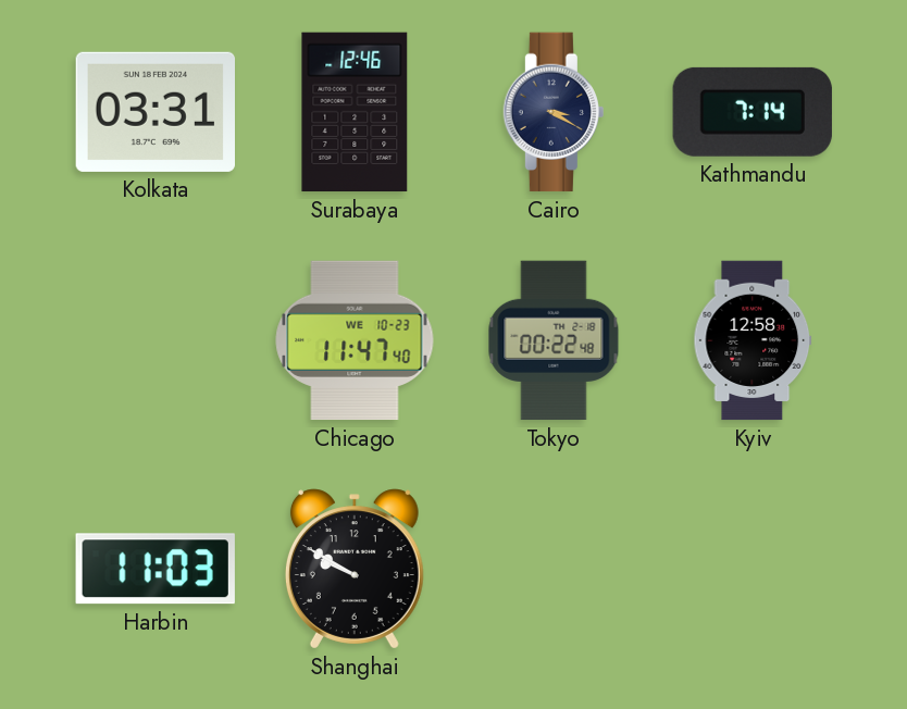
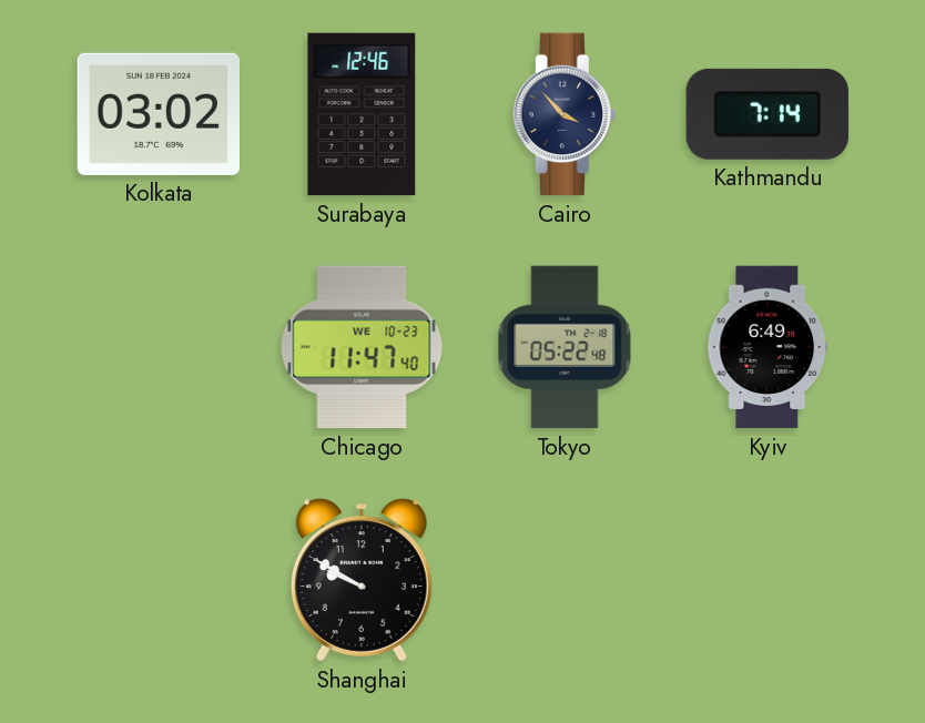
Kolkata: 03:31 -> 03:02 (157, 114)
Cairo: 3:20 -> 3:53 (565, 114)
Tokyo: 00:22 -> 05:22 (565, 347)
Kyiv: 12:58 -> 6:49 (768, 347)
Harbin: 11:03 -> none (156, 569)
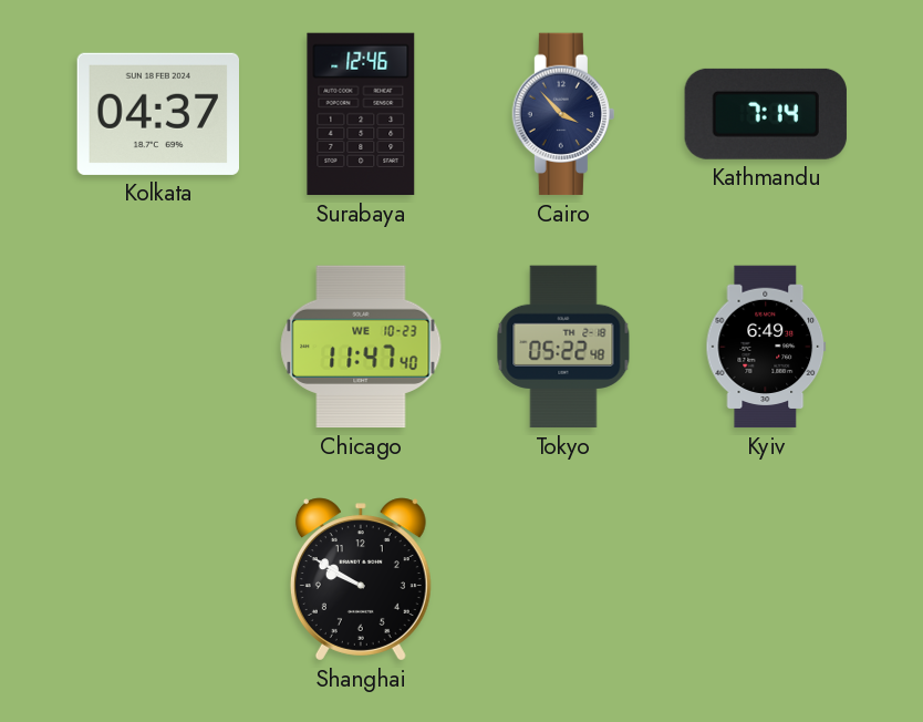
Kolkata: 03:02 -> 04:37 (157, 114)
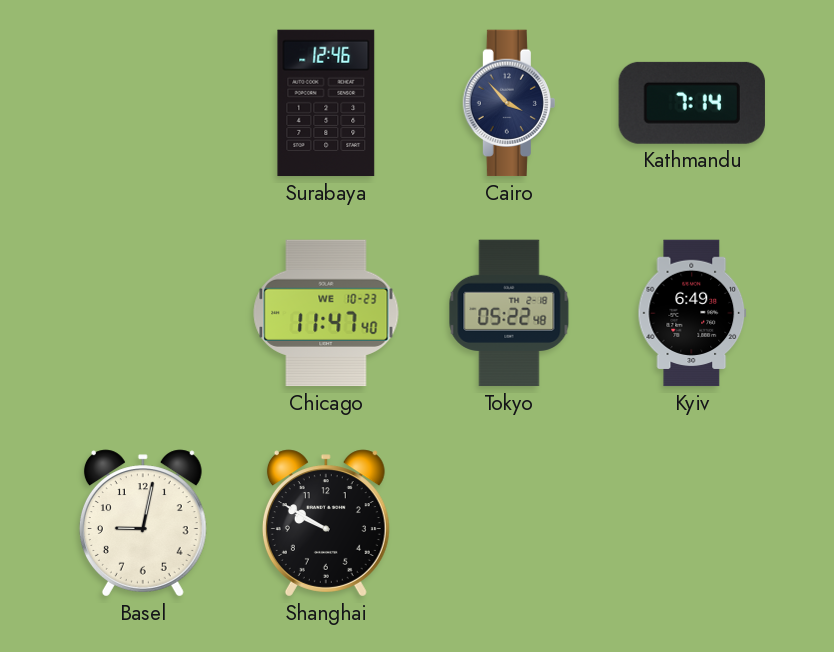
Kolkata: 04:37 -> none (157, 114)
Basel: none -> 9:02 (143, 523)
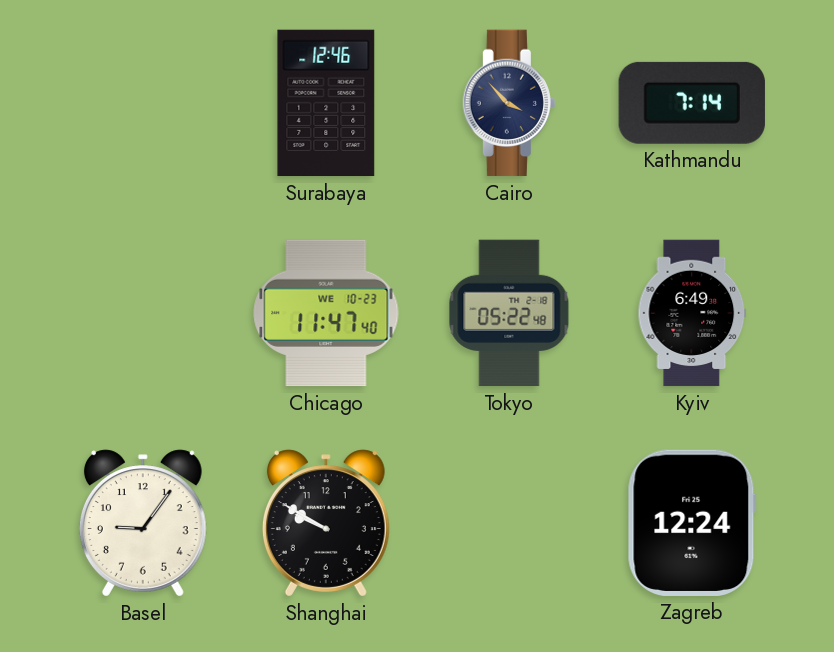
Basel: 9:02 -> 9:06 (143, 523)
Zagreb: none -> 12:24 (692, 523)
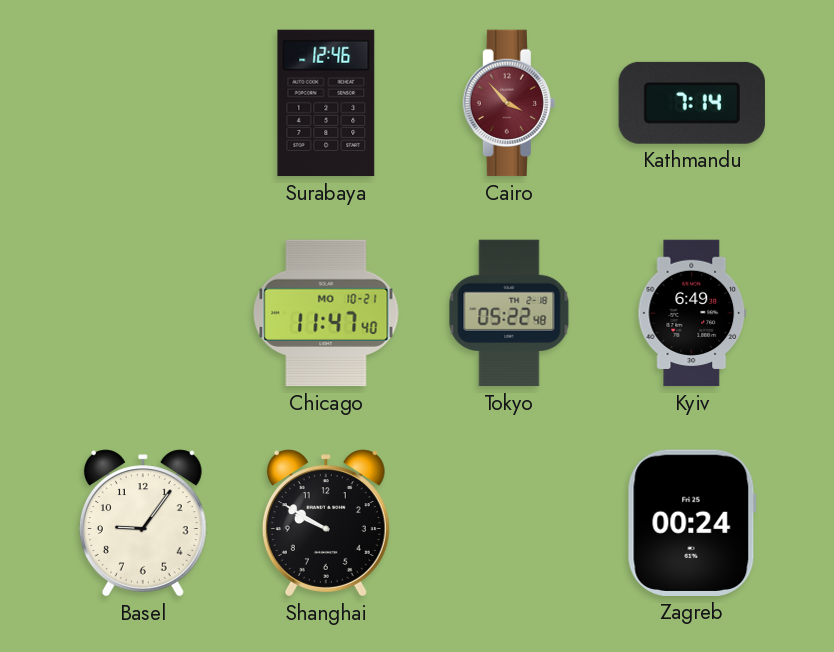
Cairo dial: navy -> burgundy (509, 103)
Chicago date: WE 10-23 -> MO 10-21 (326, 313)
Zagreb: 12:24 -> 00:24 (692, 523)
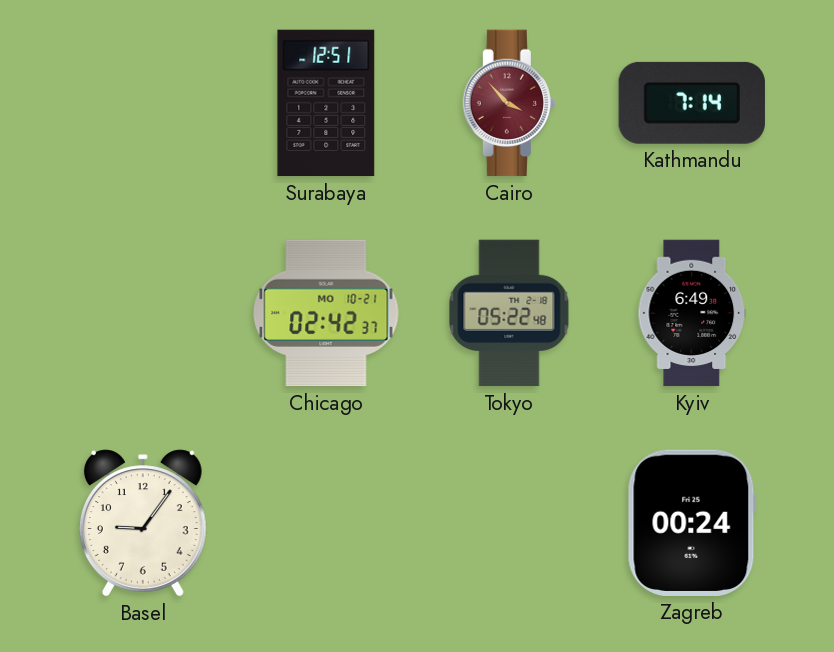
Surabaya: 12:46 -> 12:51 (326, 103)
Chicago: 11:47 -> 02:42 (326, 313)
Shanghai: 9:50 -> none (326, 523)
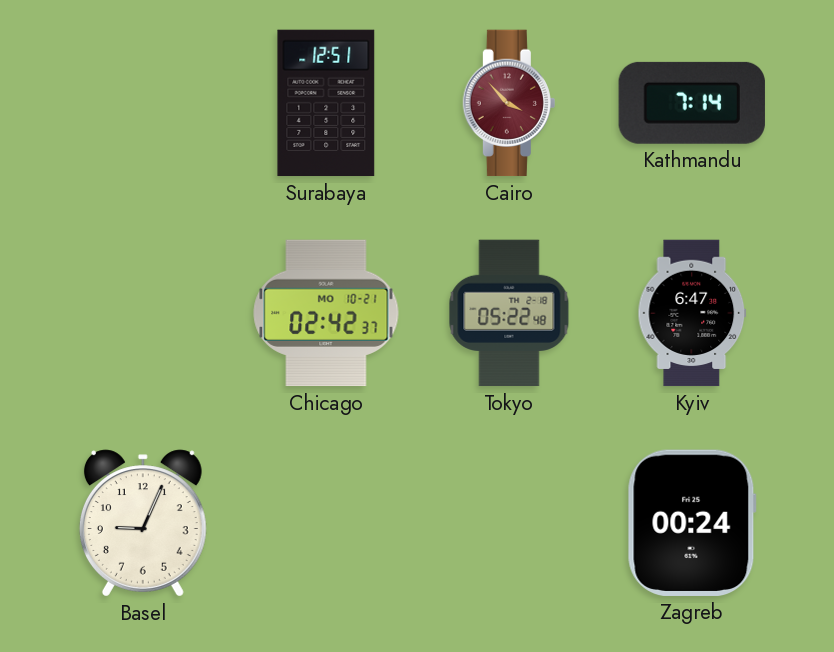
Kyiv: 6:49 -> 6:47 (692, 313)
Basel: 9:06 -> 9:04 (143, 523)
